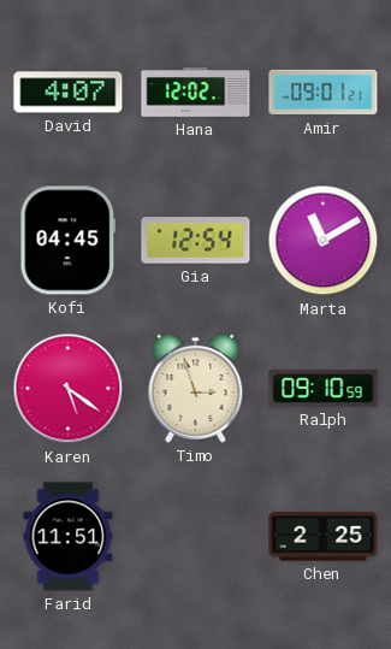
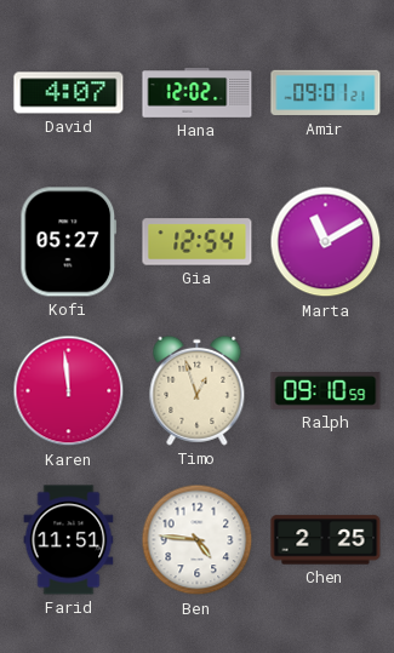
Kofi: 04:45 -> 05:27 (69, 242)
Karen: 5:21 -> 11:59 (69, 391)
Timo: 2:57 -> 12:57 (198, 390)
Ben: none -> 4:46 (198, 540)
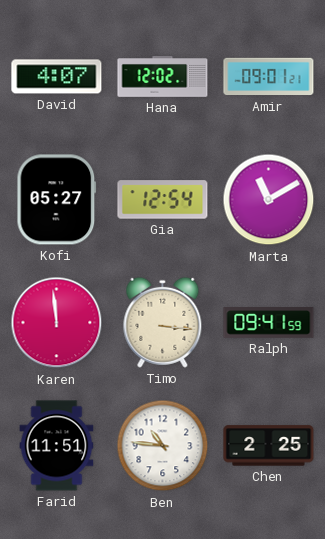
Timo: 12:57 -> 3:16 (163, 322)
Ralph: 09:10 -> 09:41 (269, 323)
Ben: 4:46 -> 10:46 (163, 446)
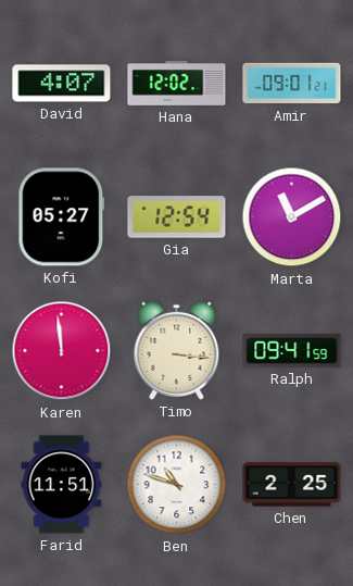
Ben: 10:46 -> 10:48 (177, 485)
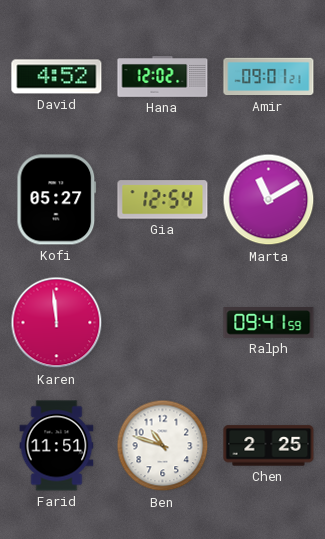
David: 4:07 -> 4:52 (57, 77)
Timo: 3:16 -> none (177, 350)
